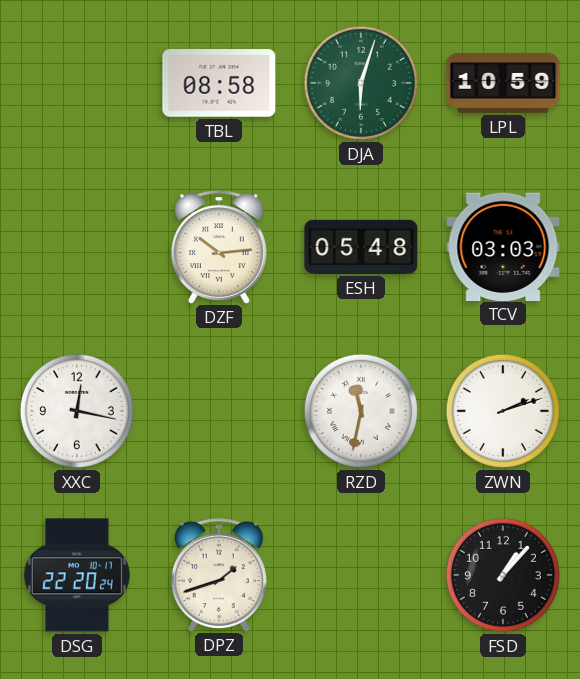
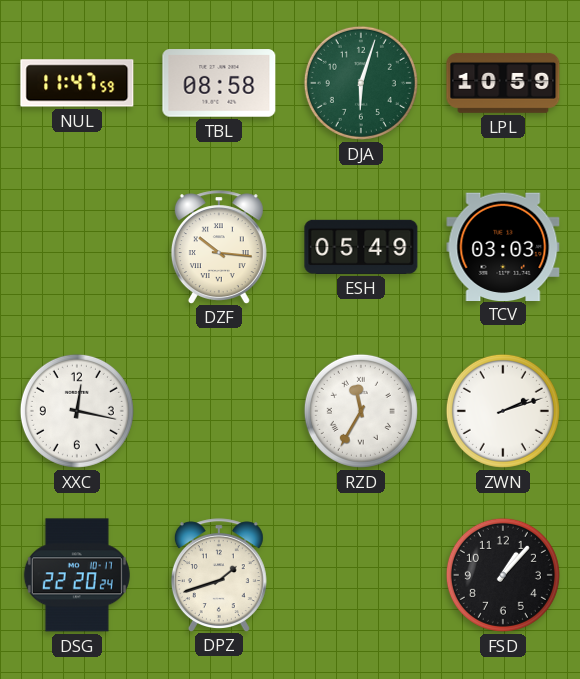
NUL: none -> 11:47 (77, 83)
DZF: 10:14 -> 10:16 (219, 247)
ESH: 05:48 -> 05:49 (361, 247)
RZD: 11:32 -> 11:35 (361, 411)
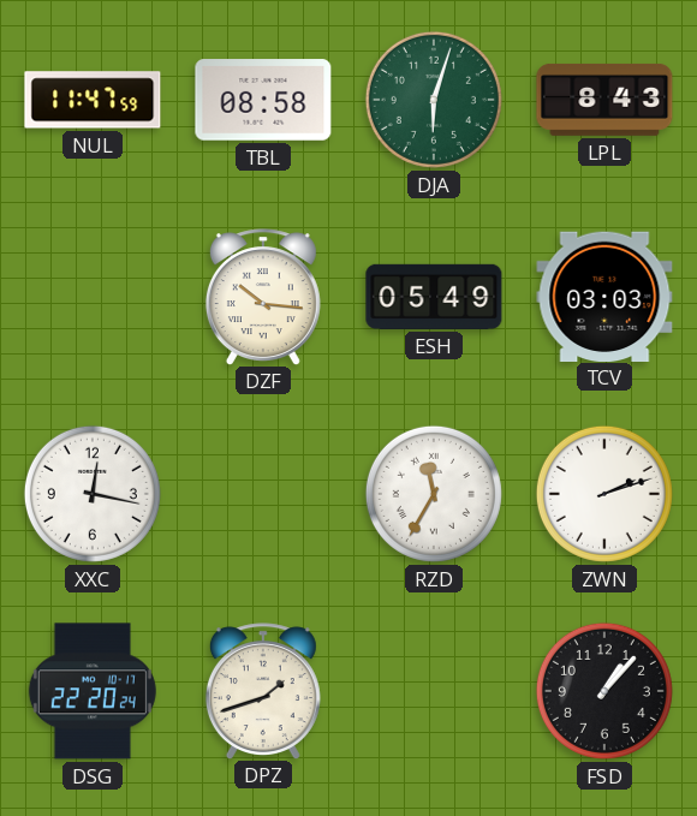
LPL: 10:59 -> 8:43 (604, 100)
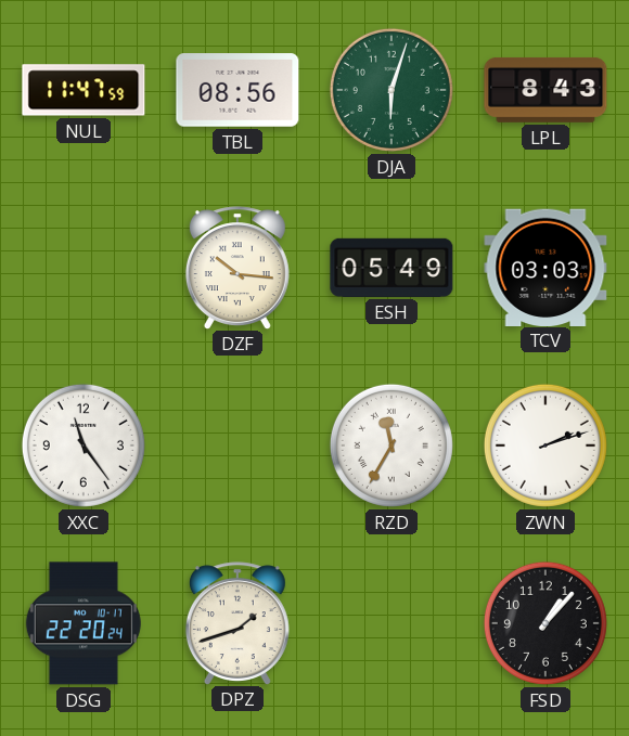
TBL: 08:58 -> 08:56 (238, 90)
XXC: 12:17 -> 11:24 (84, 446)
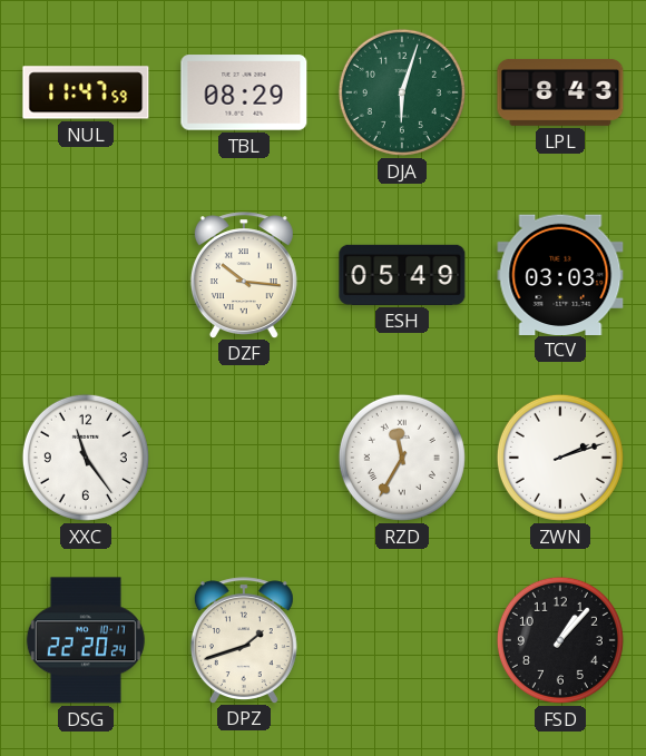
TBL: 08:56 -> 08:29 (244, 92)
